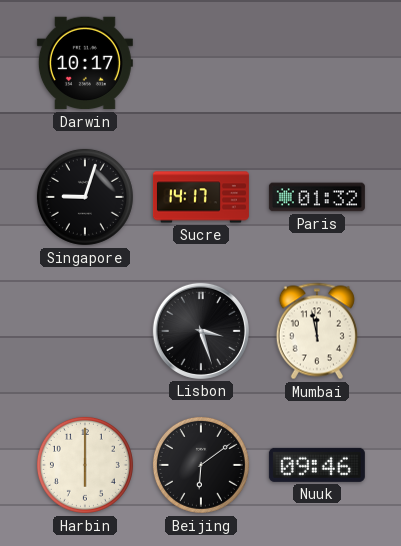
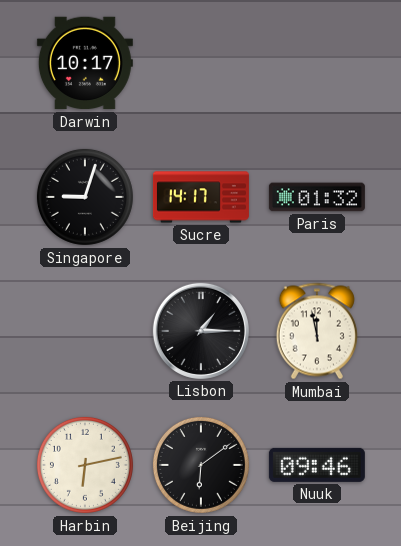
Lisbon: 3:27 -> 1:15 (201, 331)
Harbin: 6:00 -> 6:13 (85, 465)
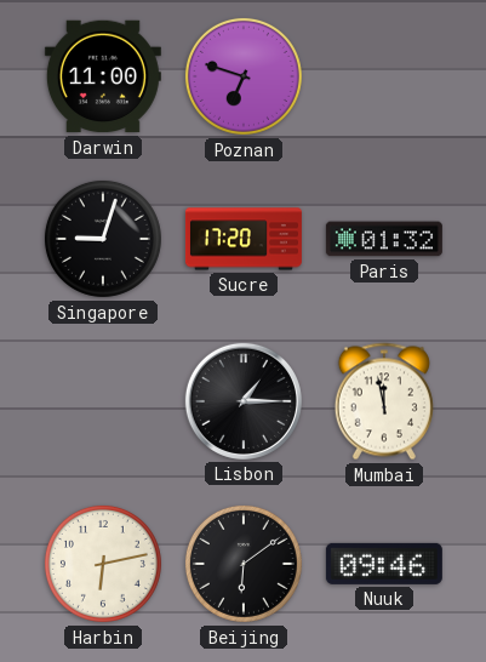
Darwin: 10:17 -> 11:00 (103, 76)
Poznan: none -> 6:48 (244, 76)
Sucre: 14:17 -> 17:20 (244, 239)
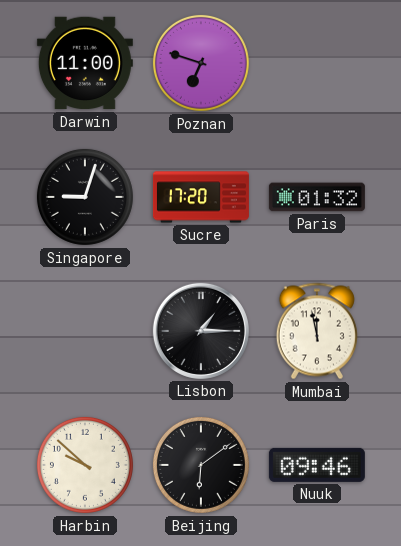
Harbin: 6:13 -> 9:52 (85, 465)
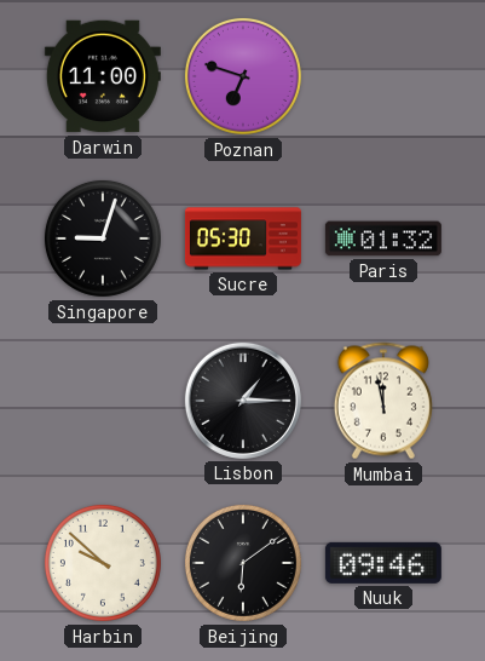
Sucre: 17:20 -> 05:30 (243, 238)
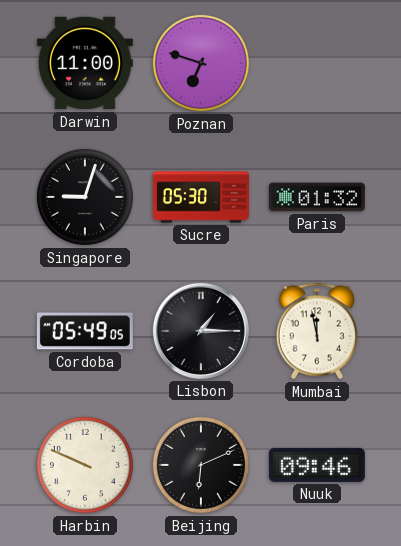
Cordoba: none -> 05:49 (85, 331)
Harbin: 9:52 -> 9:49 (85, 465)
Beijing: 6:09 -> 6:11 (201, 465)
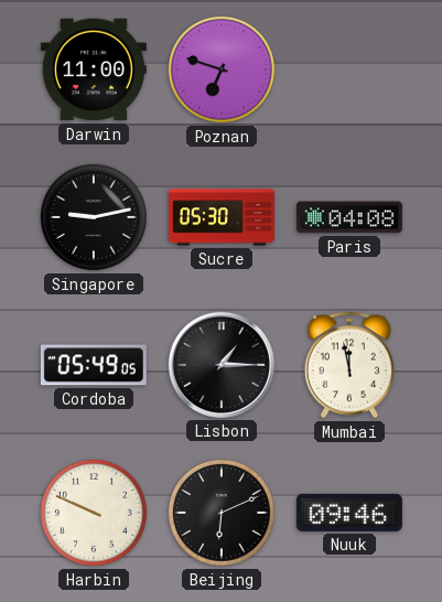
Singapore: 9:03 -> 9:13 (94, 217)
Paris: 01:32 -> 04:08 (349, 217)
